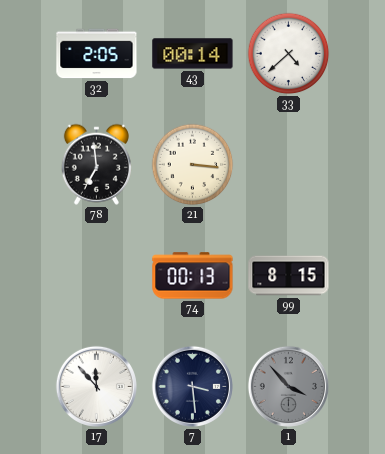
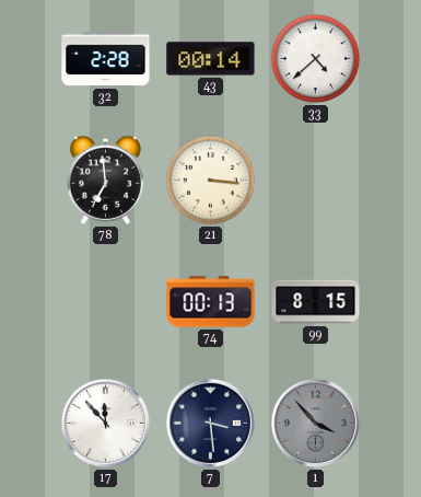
32: 2:05 -> 2:28 (106, 59)
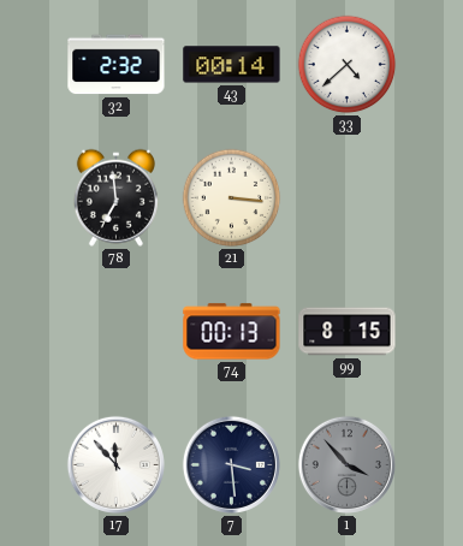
32: 2:28 -> 2:32 (117, 65)
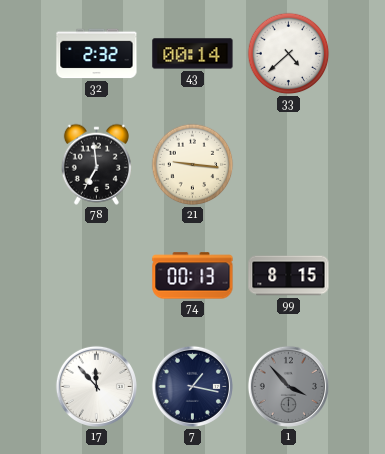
21: 3:16 -> 9:16 (193, 165)
7: 3:29 -> 1:17 (192, 386)
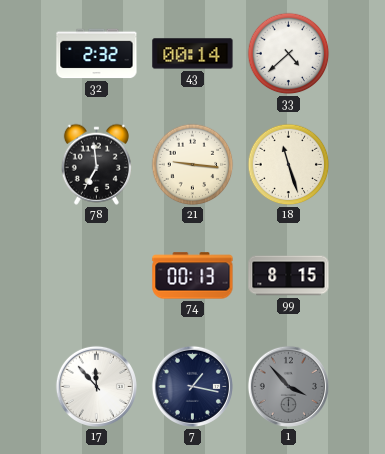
18: none -> 11:27 (289, 165)
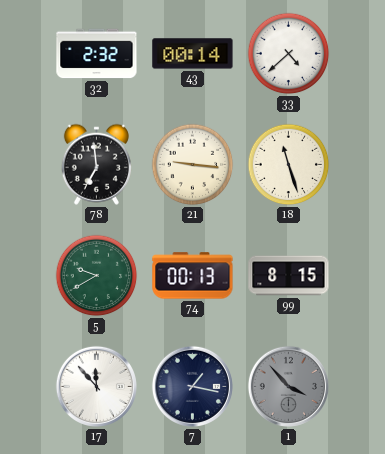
5: none -> 9:40 (97, 276)
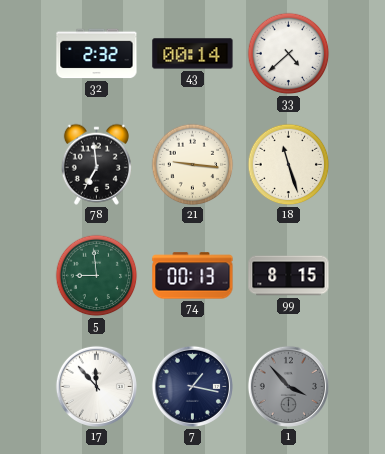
5: 9:40 -> 8:59 (97, 276)
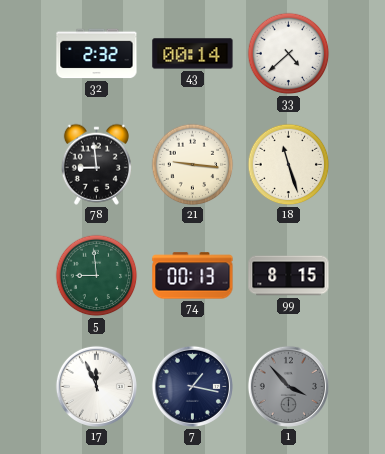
78: 6:59 -> 8:59 (96, 164)
17: 11:53 -> 11:56 (96, 386)
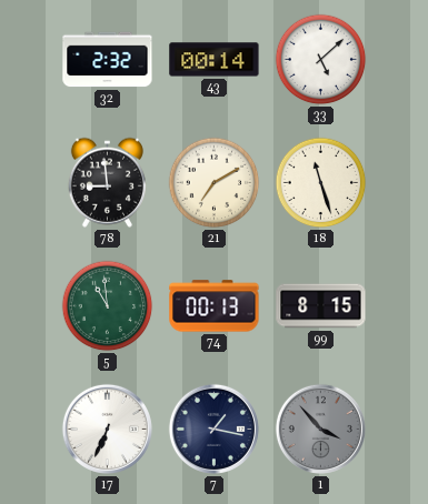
33: 4:38 -> 5:08 (321, 60)
21: 9:16 -> 7:10 (215, 183)
5: 8:59 -> 10:59 (108, 306)
17: 11:56 -> 6:34 (107, 429)
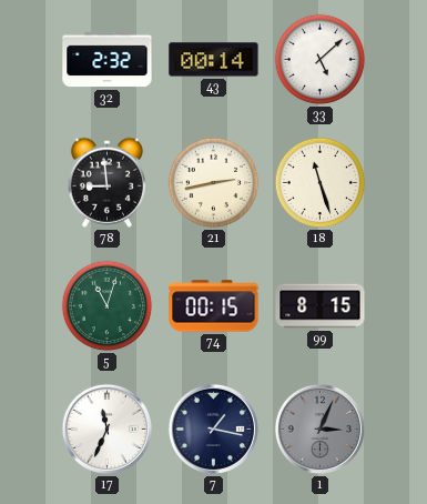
21: 7:10 -> 2:43 (214, 183)
5: 10:59 -> 11:03 (108, 306)
74: 00:13 -> 00:15 (214, 306)
17: 6:34 -> 11:34 (106, 429)
1: 3:53 -> 3:04 (319, 429)
